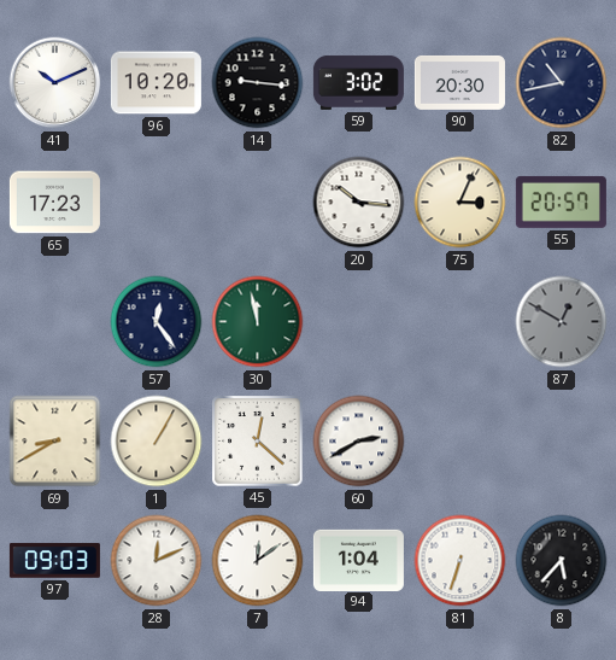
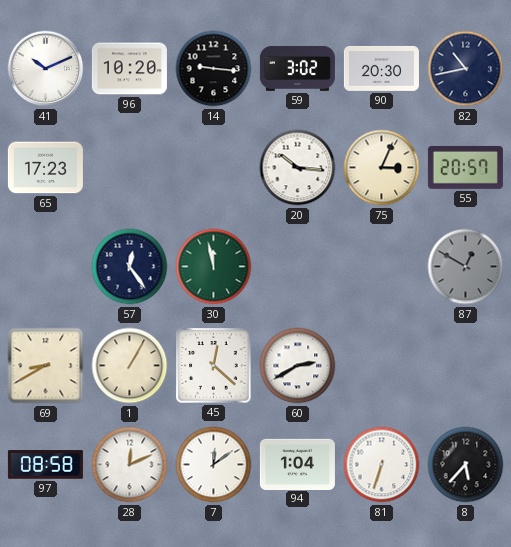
97: 09:03 -> 08:58 (45, 465)
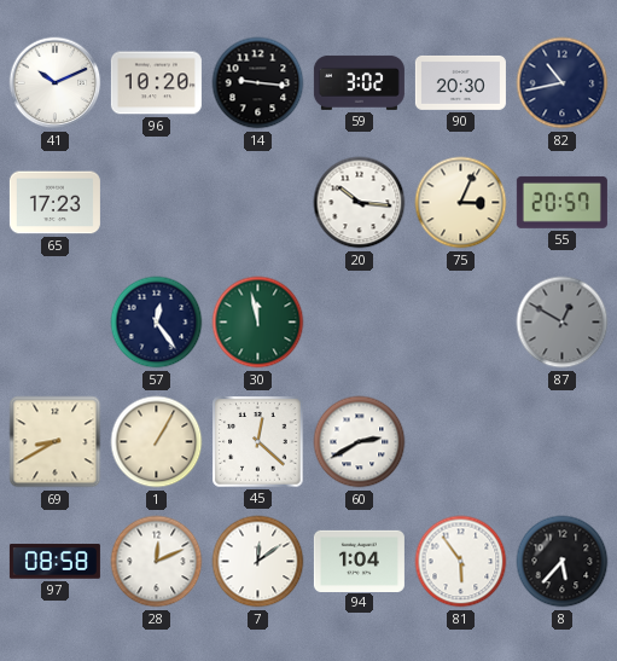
81: 6:33 -> 5:54 (461, 562)
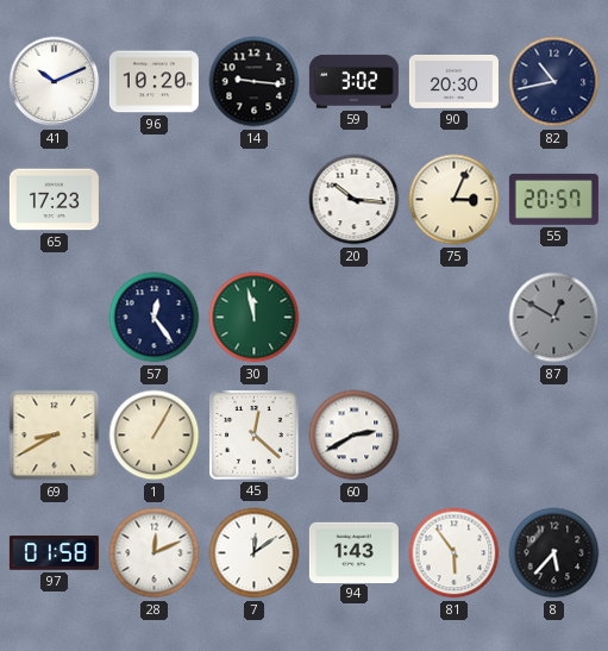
97: 08:58 -> 01:58 (54, 553)
94: 1:04 -> 1:43 (353, 552)
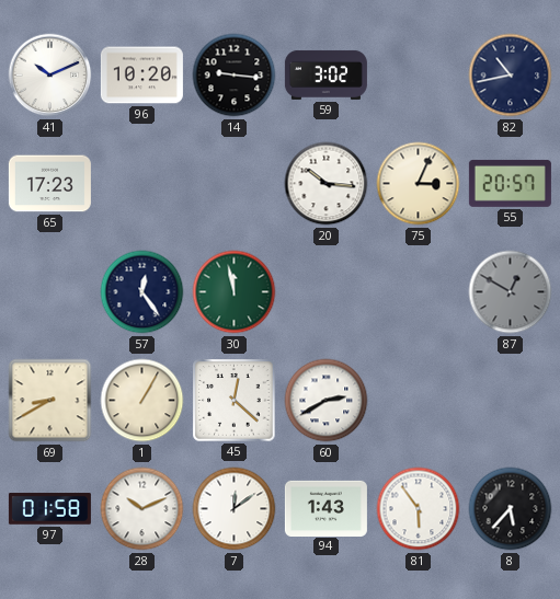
90: 20:30 -> none (453, 81)
28: 12:11 -> 10:11 (142, 509)
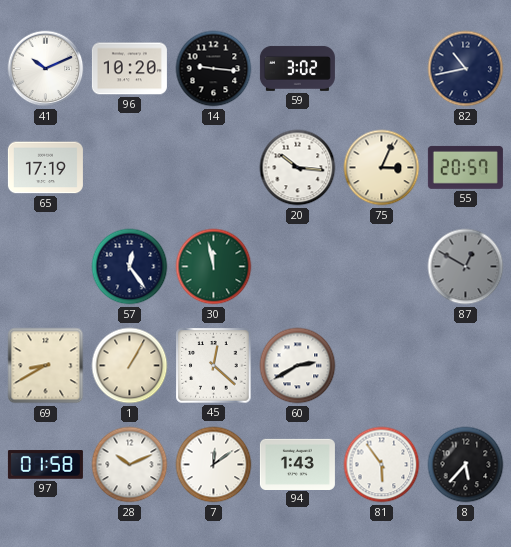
65: 17:23 -> 17:19 (45, 168)
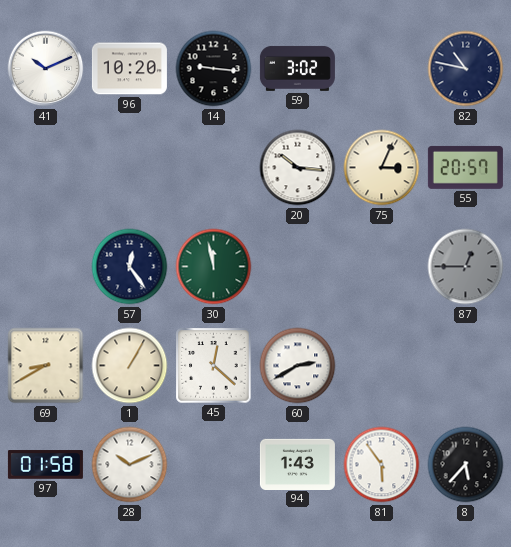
82: 10:43 -> 10:47 (466, 69)
65: 17:19 -> none (45, 168)
87: 12:50 -> 12:45 (466, 267)
7: 12:09 -> none (214, 465)
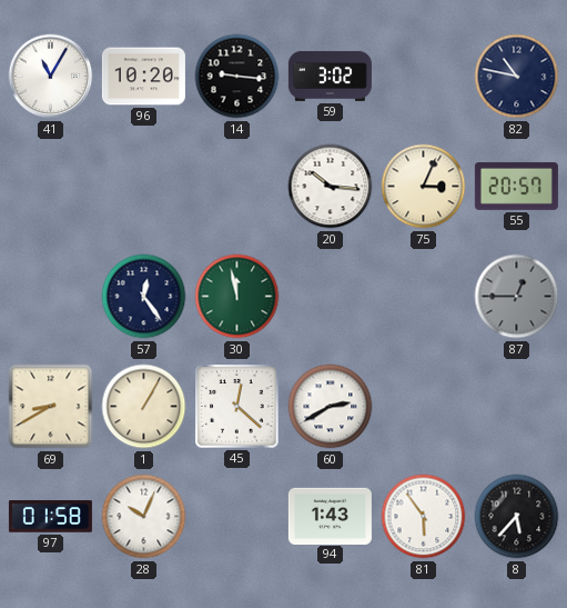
41: 10:11 -> 11:05 (51, 77)
28: 10:11 -> 10:04 (144, 517)
